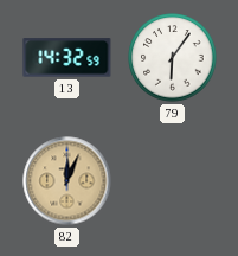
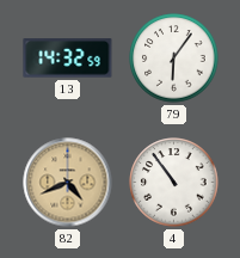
82: 12:04 -> 4:41 (68, 183)
4: none -> 10:54 (174, 183)
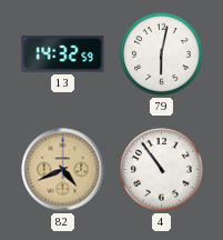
79: 6:06 -> 6:02 (162, 54)
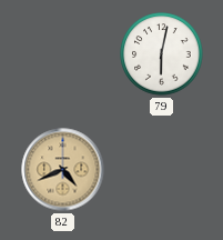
13: 14:32 -> none (63, 54)
4: 10:54 -> none (162, 170)
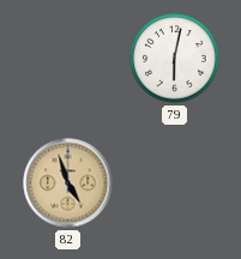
82: 4:41 -> 4:57 (68, 183)
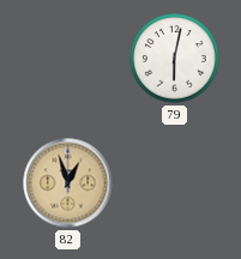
82: 4:57 -> 12:57 (68, 183)
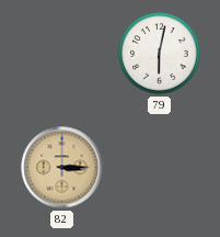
82: 12:57 -> 3:15 (62, 168)
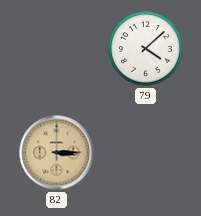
79: 6:02 -> 4:08 (146, 49)
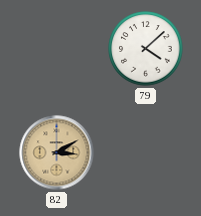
82: 3:15 -> 3:10 (57, 153)
